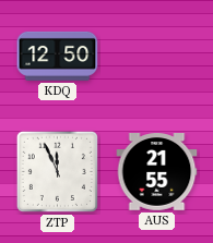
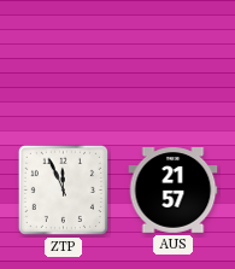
KDQ: 12:50 -> none (58, 56)
AUS: 21:55 -> 21:57 (174, 191)
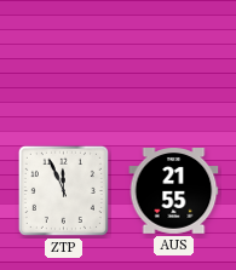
AUS: 21:57 -> 21:55 (174, 191)
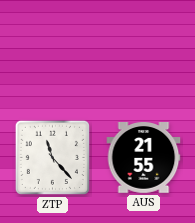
ZTP: 11:56 -> 11:23 (52, 157)
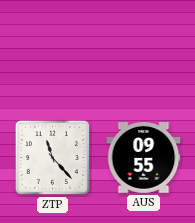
AUS: 21:55 -> 09:55 (144, 158)
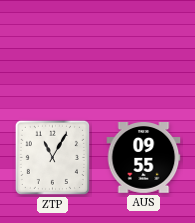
ZTP: 11:23 -> 11:05 (52, 157)
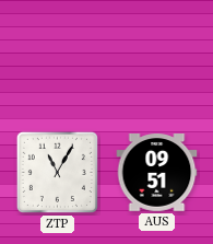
AUS: 09:55 -> 09:51 (157, 173)
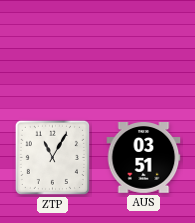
AUS: 09:51 -> 03:51 (144, 158)
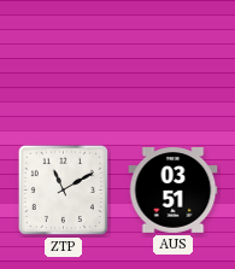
ZTP: 11:05 -> 11:10 (63, 189)
